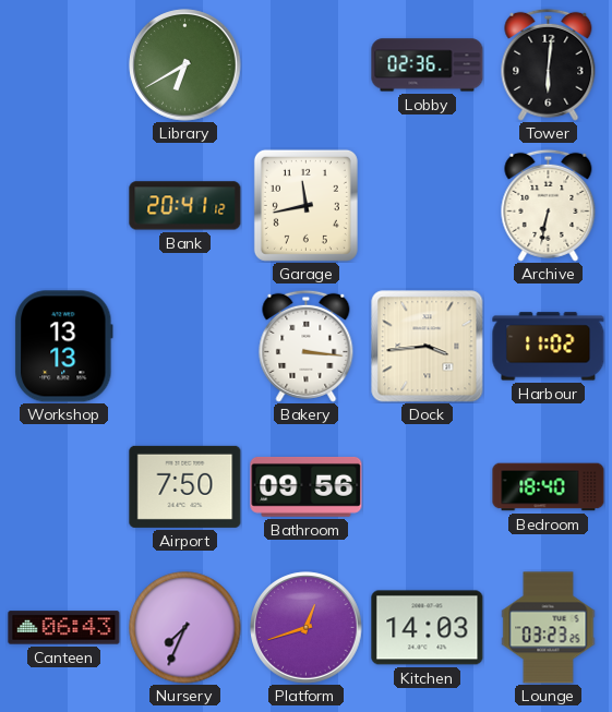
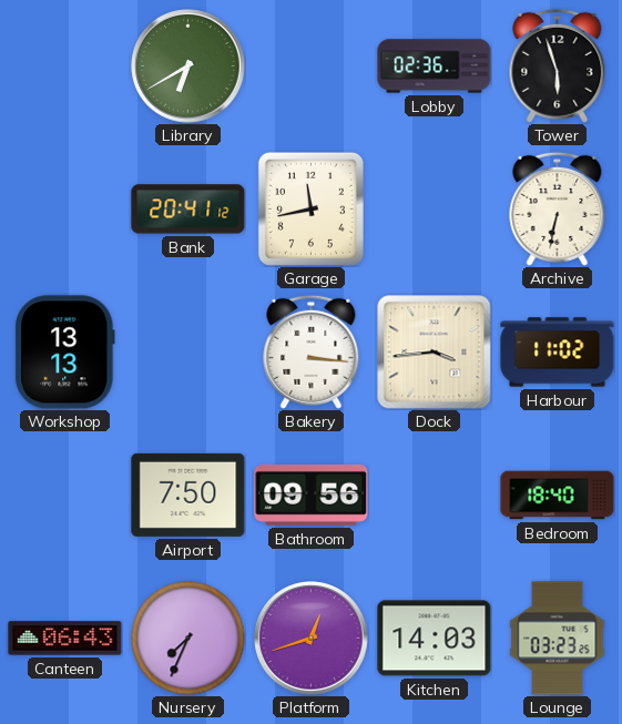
Tower: 6:01 -> 5:57 (558, 65)
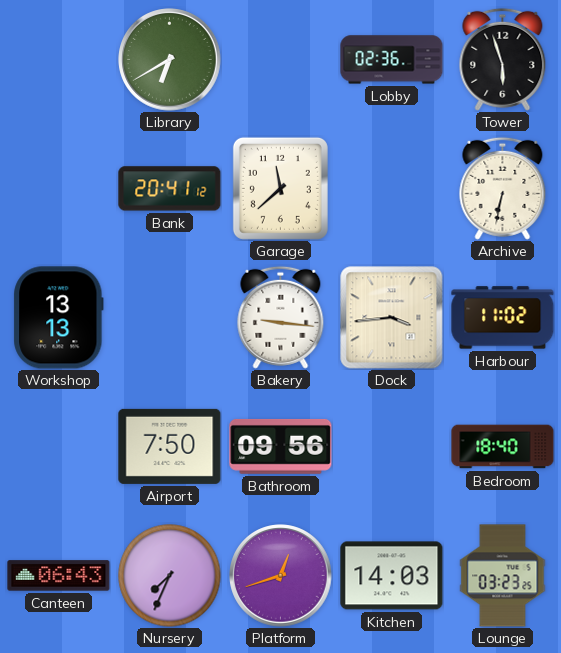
Garage: 11:43 -> 11:38 (280, 188)
Bakery: 3:16 -> 9:16 (281, 317)
